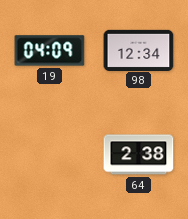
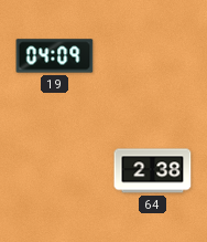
98: 12:34 -> none (139, 50)
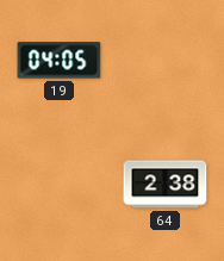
19: 04:09 -> 04:05 (60, 61)
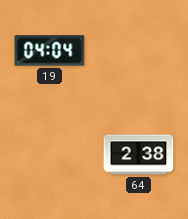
19: 04:05 -> 04:04 (50, 51)
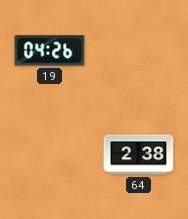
19: 04:04 -> 04:26 (50, 51)
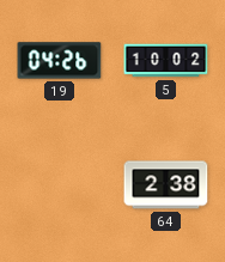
5: none -> 10:02 (166, 61)
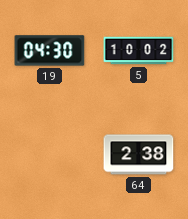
19: 04:26 -> 04:30 (50, 51)
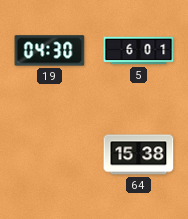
5: 10:02 -> 6:01 (139, 51)
64: 2:38 -> 15:38 (139, 155)
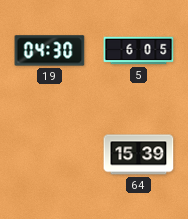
5: 6:01 -> 6:05 (139, 51)
64: 15:38 -> 15:39 (139, 155)
